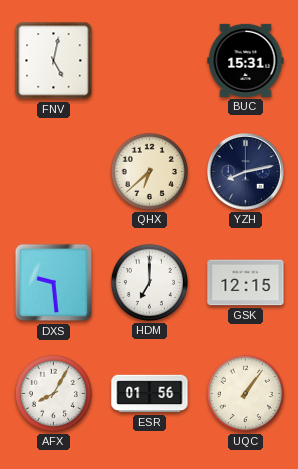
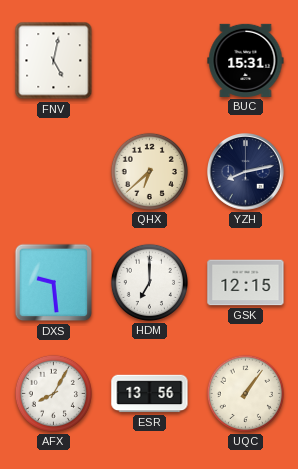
ESR: 01:56 -> 13:56 (150, 394)
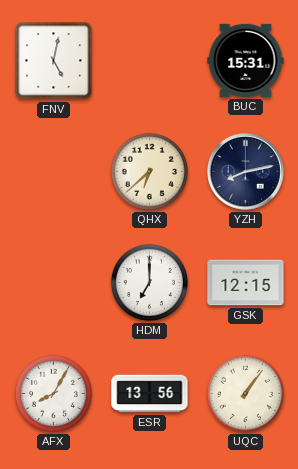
DXS: 9:29 -> none (54, 283)
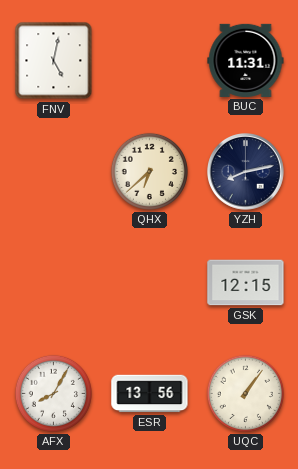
BUC: 15:31 -> 11:31 (246, 60)
HDM: 7:00 -> none (149, 282)
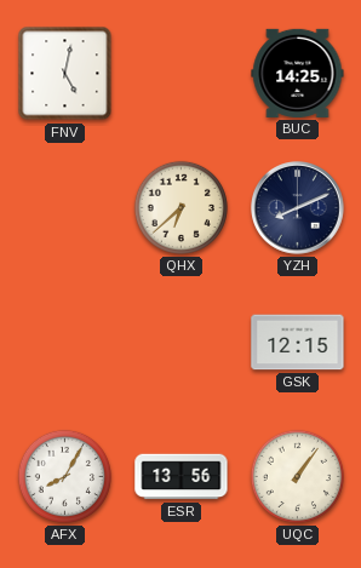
BUC: 11:31 -> 14:25 (298, 73)
YZH: 8:13 -> 8:11 (298, 208)
